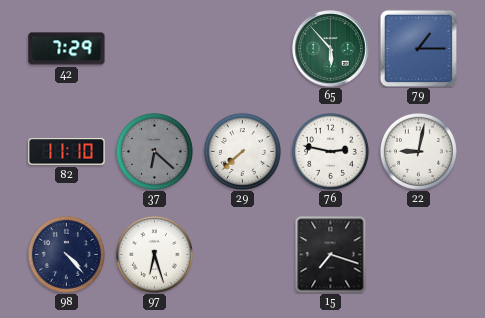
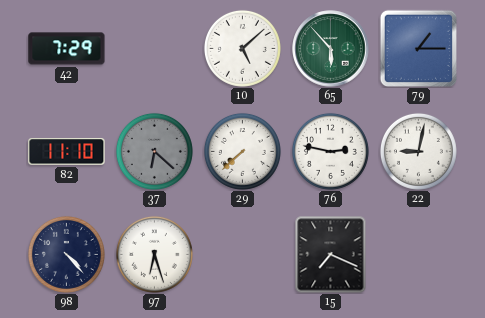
10: none -> 5:08 (242, 48)
15: 7:18 -> 7:19 (331, 254)
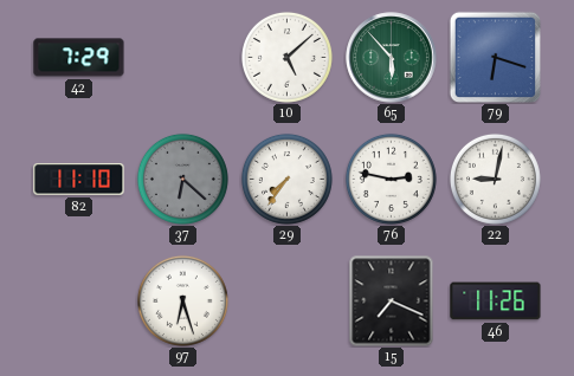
79: 1:15 -> 6:18 (495, 57)
29: 7:38 -> 7:36 (286, 179)
98: 4:23 -> none (66, 254)
46: none -> 11:26 (496, 302)
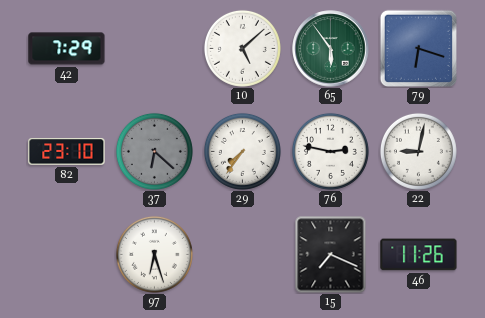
65: 5:53 -> 5:54 (331, 49)
82: 11:10 -> 23:10 (67, 152)
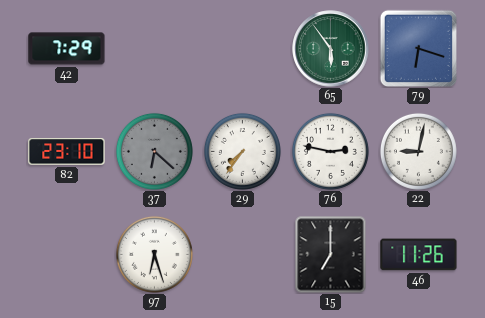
10: 5:08 -> none (242, 48)
15: 7:19 -> 7:00 (331, 254)
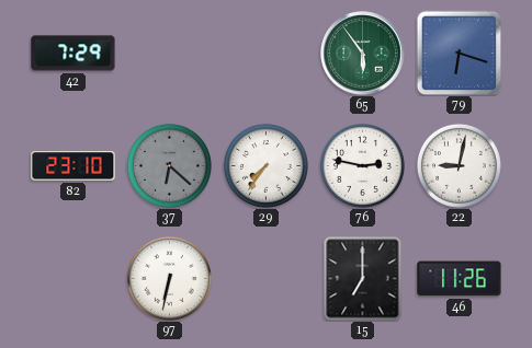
97: 6:27 -> 6:32 (169, 278)
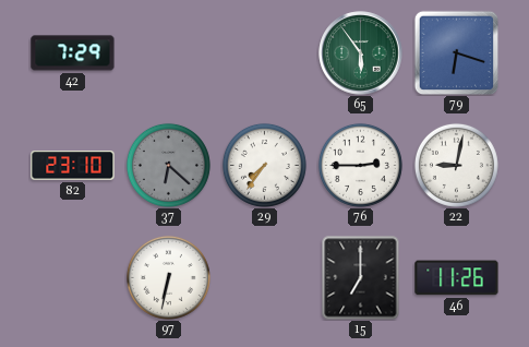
76: 2:47 -> 2:45 (360, 165)
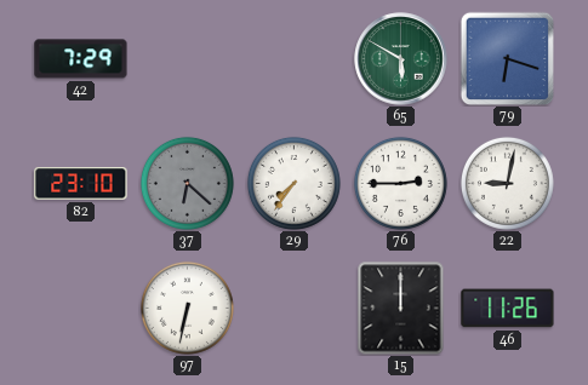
65: 5:54 -> 5:50 (401, 59)
15: 7:00 -> 12:00 (401, 308)
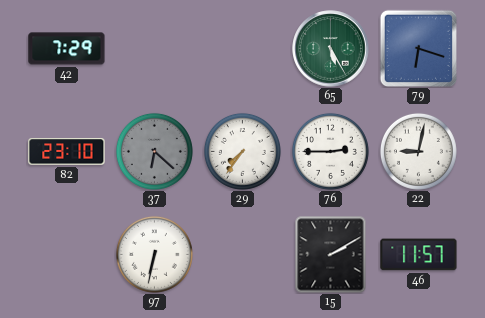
65: 5:50 -> 5:25 (331, 49)
15: 12:00 -> 2:10 (331, 254)
46: 11:26 -> 11:57 (419, 255)
